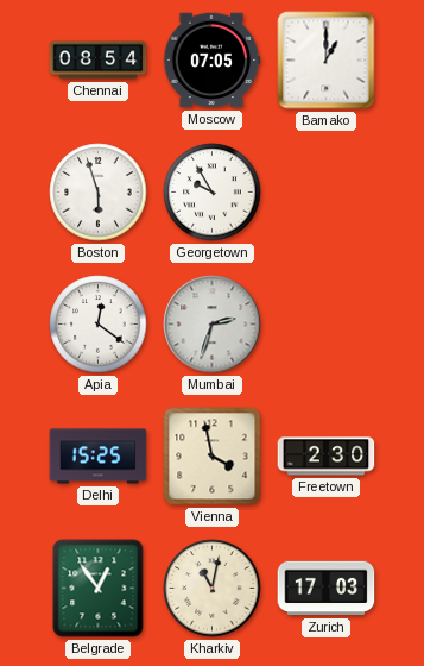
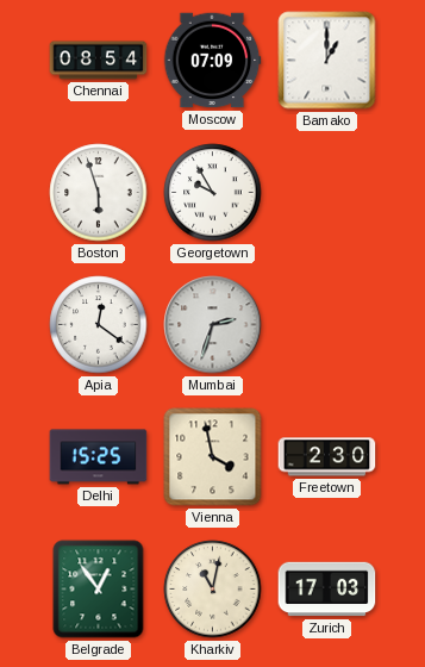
Moscow: 07:05 -> 07:09 (212, 61)
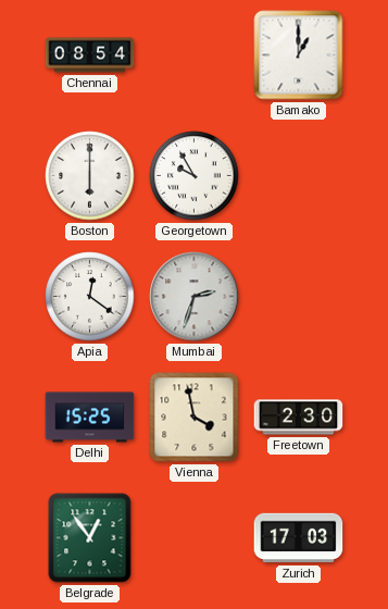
Moscow: 07:09 -> none (212, 61)
Boston: 5:57 -> 6:00 (90, 176)
Kharkiv: 11:02 -> none (213, 590)
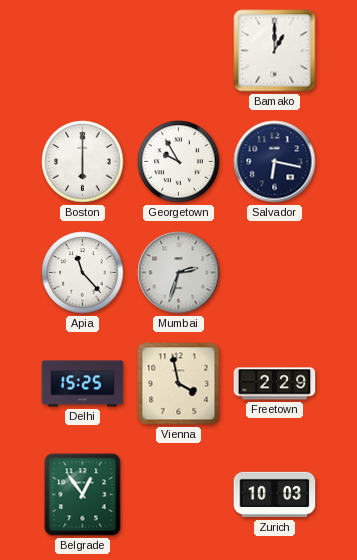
Chennai: 08:54 -> none (90, 55)
Salvador: none -> 6:17 (275, 162)
Apia: 12:21 -> 11:23 (83, 273)
Freetown: 2:30 -> 2:29 (275, 384)
Zurich: 17:03 -> 10:03 (275, 495)
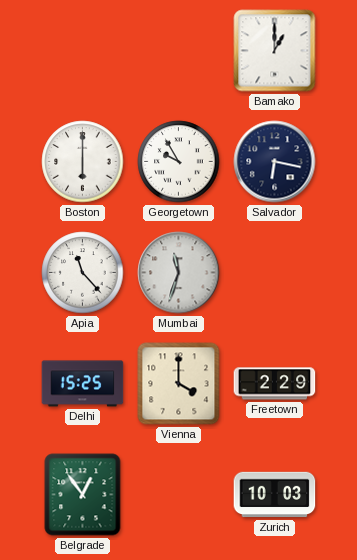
Mumbai: 2:33 -> 11:33 (179, 273)
Vienna: 3:58 -> 4:00 (179, 384)
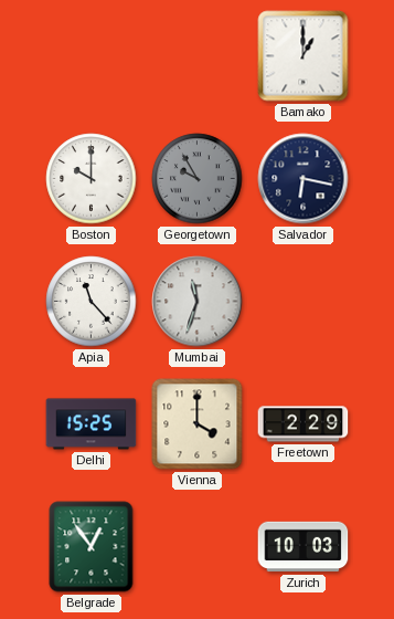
Boston: 6:00 -> 10:00 (92, 179)
Georgetown dial: white -> grey (198, 179)
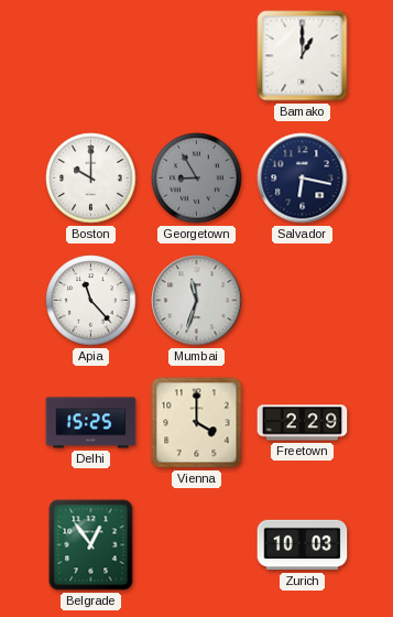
Georgetown: 9:55 -> 8:55 (197, 178)
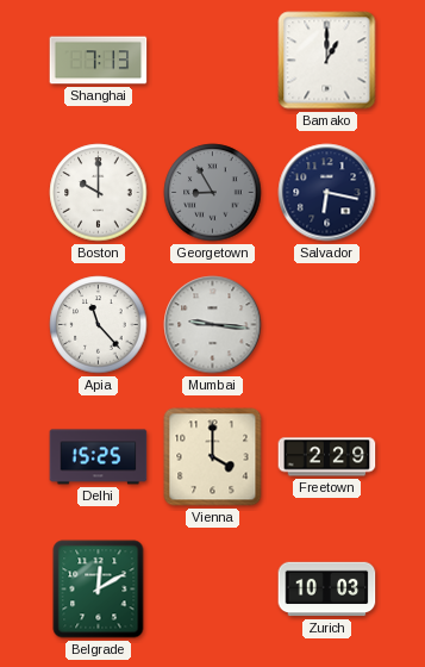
Shanghai: none -> 7:13 (99, 61)
Mumbai: 11:33 -> 9:16 (213, 325)
Belgrade: 12:54 -> 12:10 (99, 590)
